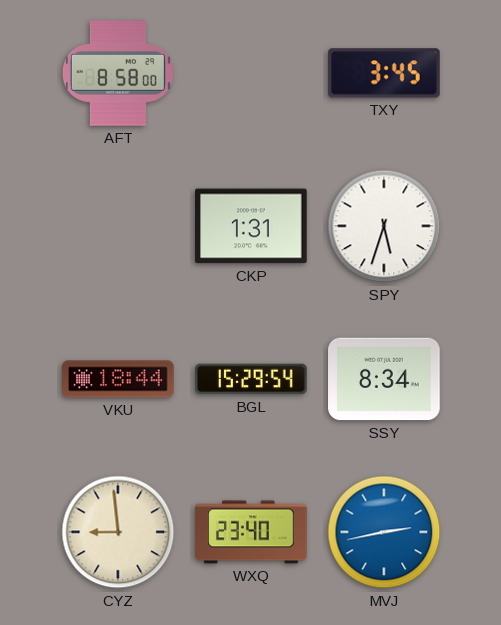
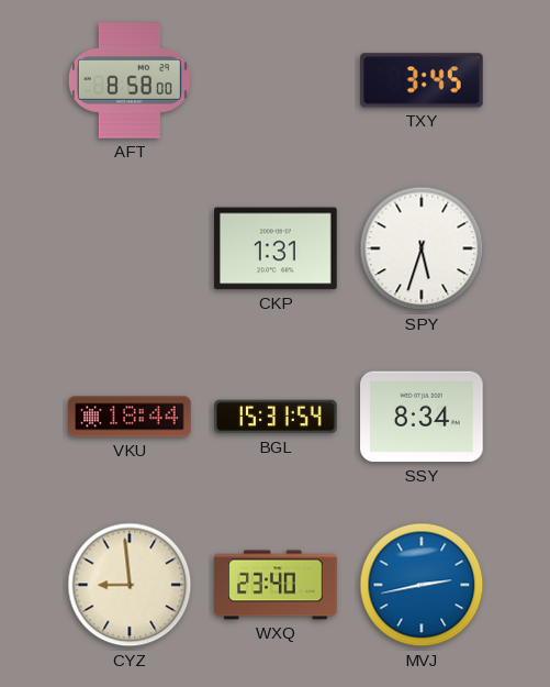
BGL: 15:29 -> 15:31 (276, 417)
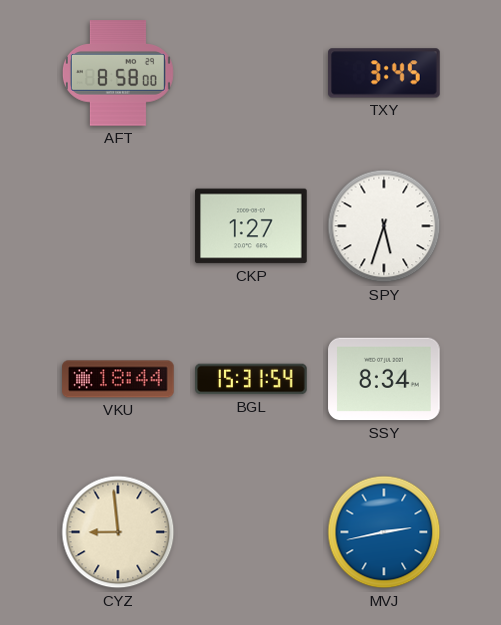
CKP: 1:31 -> 1:27 (251, 226)
WXQ: 23:40 -> none (276, 585)
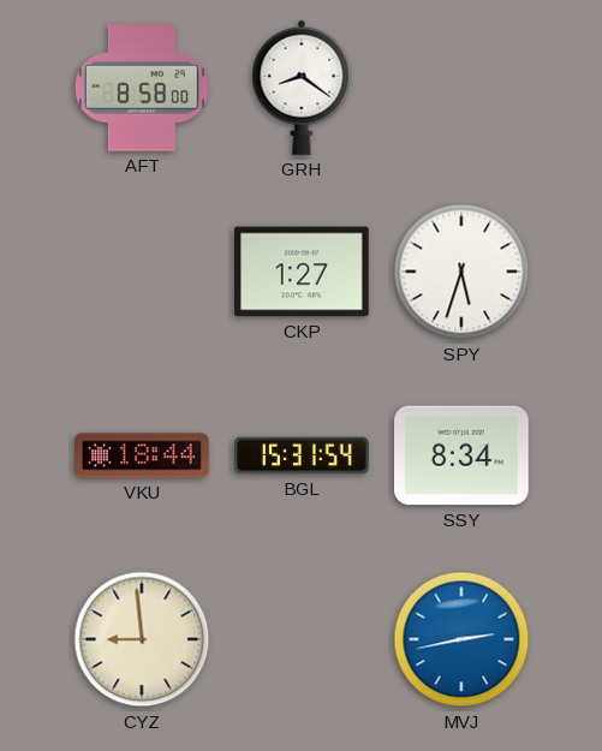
GRH: none -> 8:21 (302, 88)
TXY: 3:45 -> none (384, 73)
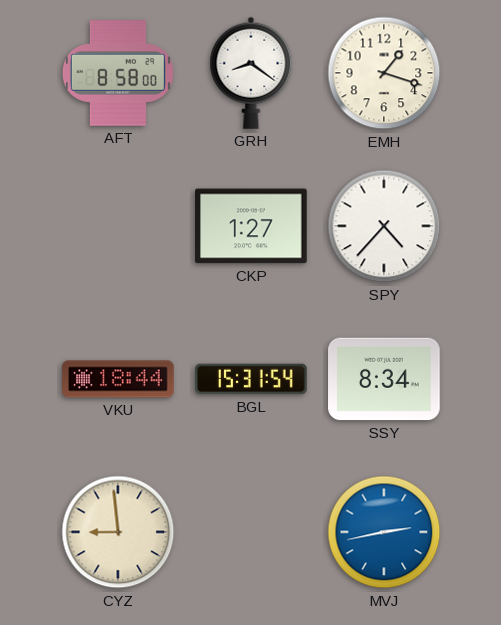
EMH: none -> 1:18 (384, 73)
SPY: 5:33 -> 4:37 (384, 226)
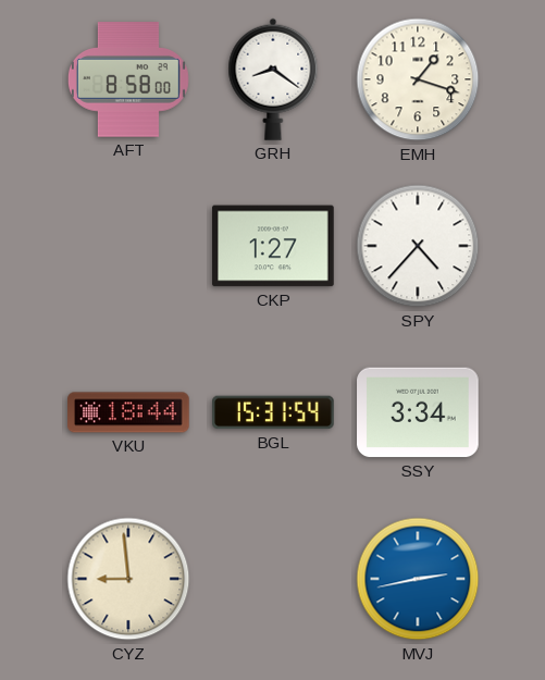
SSY: 8:34 -> 3:34 (418, 412)
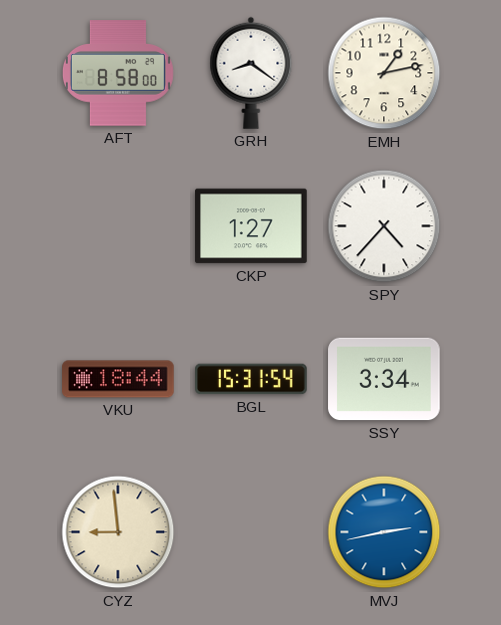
EMH: 1:18 -> 1:13 (384, 73)
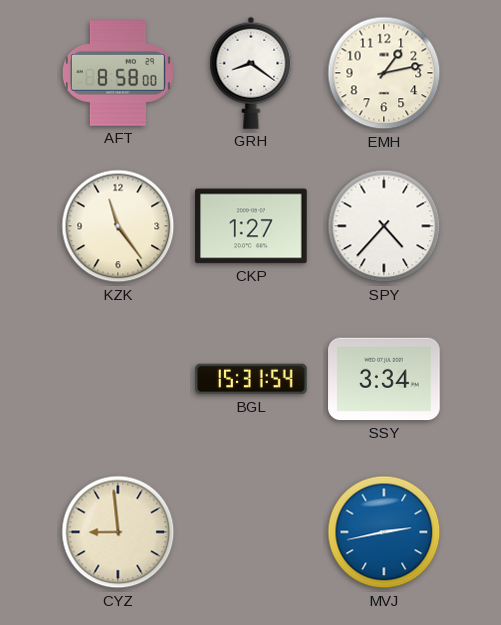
KZK: none -> 11:24 (118, 226)
VKU: 18:44 -> none (118, 379)
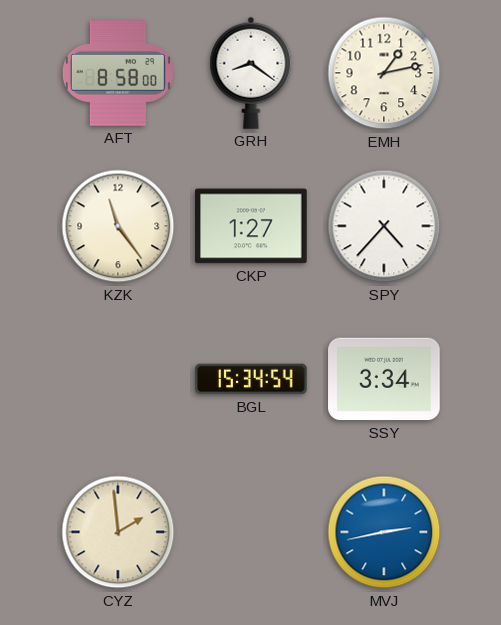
BGL: 15:31 -> 15:34 (251, 379)
CYZ: 8:59 -> 1:59 (118, 532)
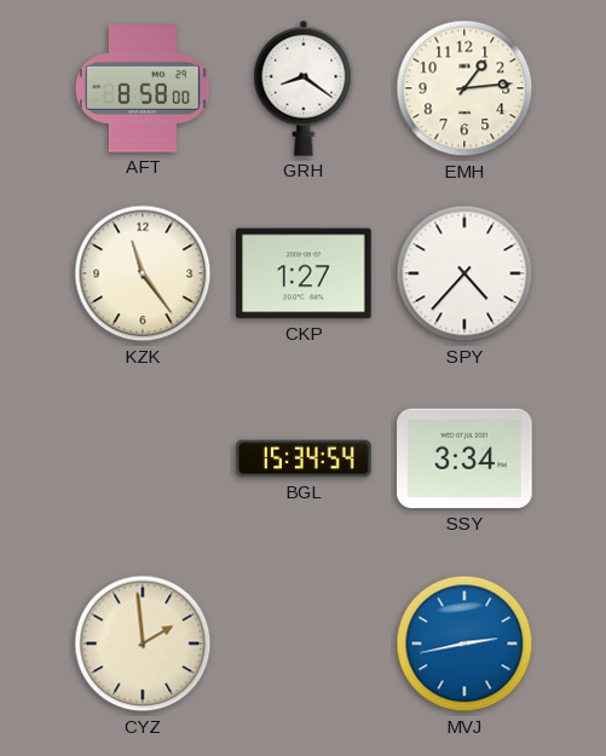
EMH: 1:13 -> 1:14 (464, 88)
